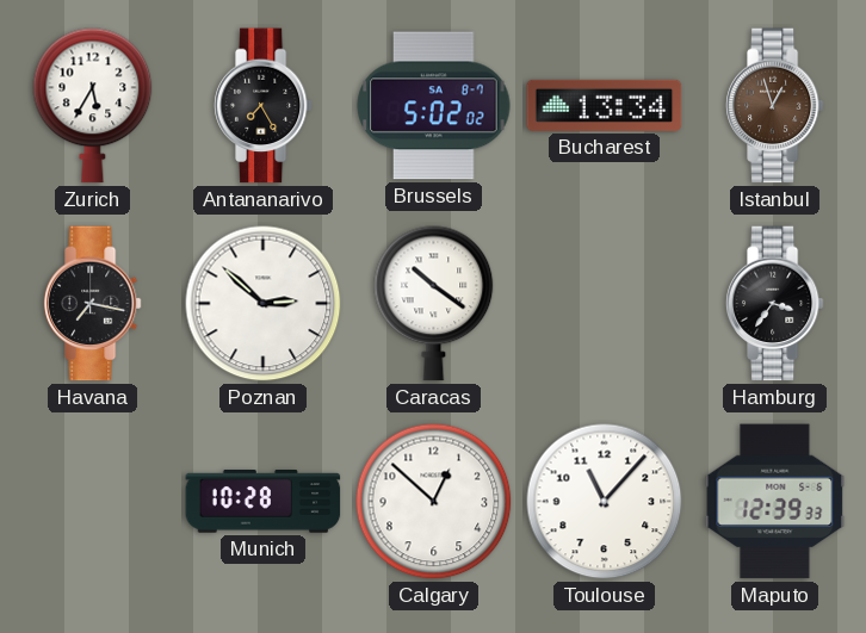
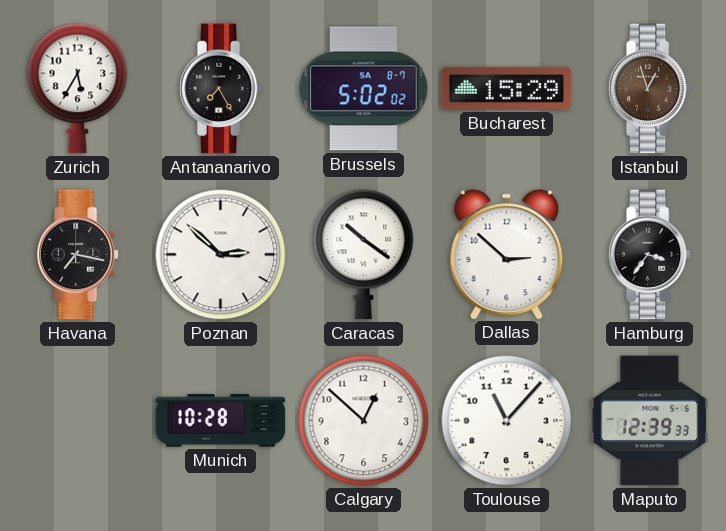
Bucharest: 13:34 -> 15:29 (507, 88)
Dallas: none -> 2:52 (507, 254)
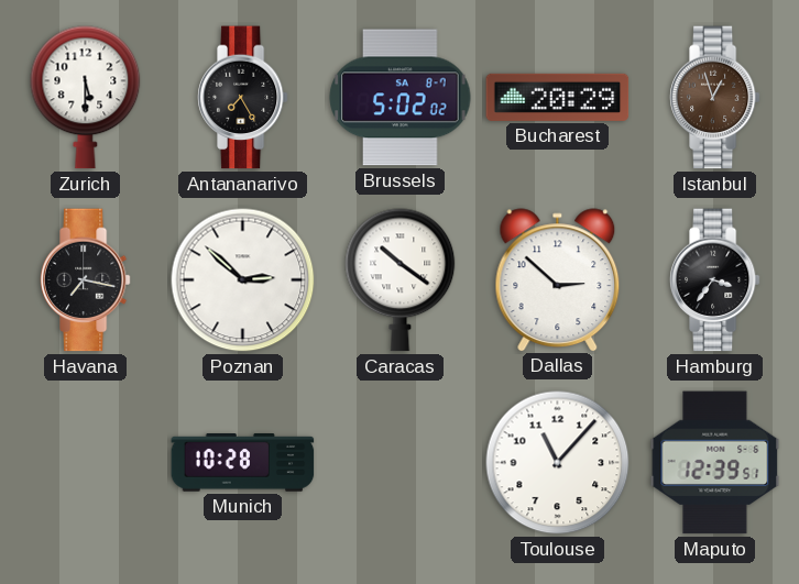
Zurich: 5:35 -> 5:30 (86, 98)
Bucharest: 15:29 -> 20:29 (558, 97)
Calgary: 12:52 -> none (364, 421)
Maputo: 12:39:33 -> 12:39:51 (715, 463)
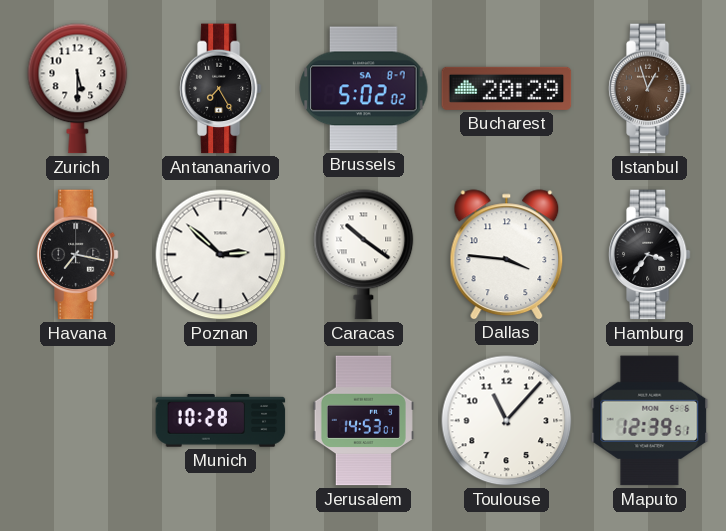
Dallas: 2:52 -> 3:46 (507, 254)
Jerusalem: none -> 14:53 (363, 421)
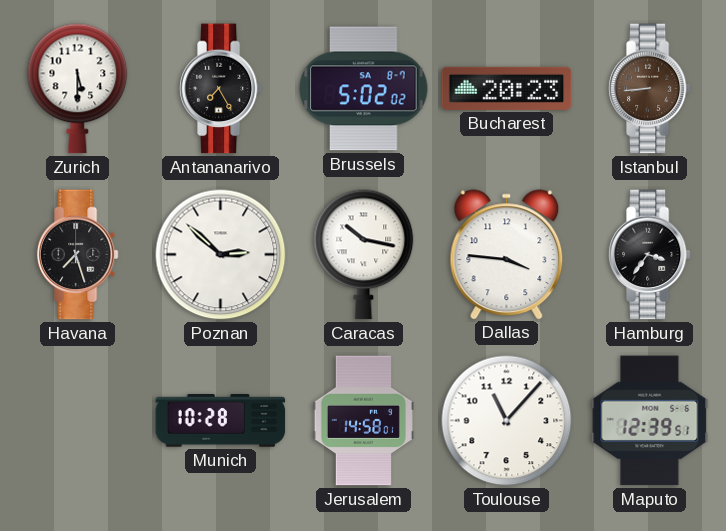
Bucharest: 20:29 -> 20:23 (507, 88)
Istanbul: 12:57 -> 8:44 (649, 89)
Havana: 7:17 -> 7:27 (77, 255)
Caracas: 10:21 -> 10:17 (364, 255)
Jerusalem: 14:53 -> 14:58 (363, 421)
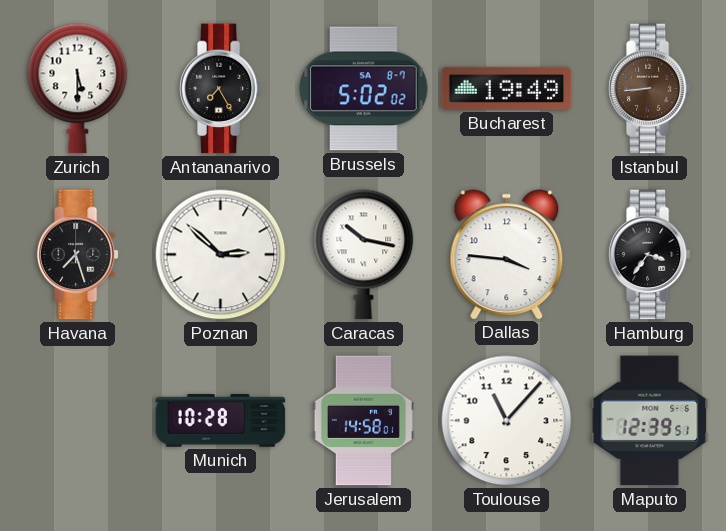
Bucharest: 20:23 -> 19:49 (507, 88)
